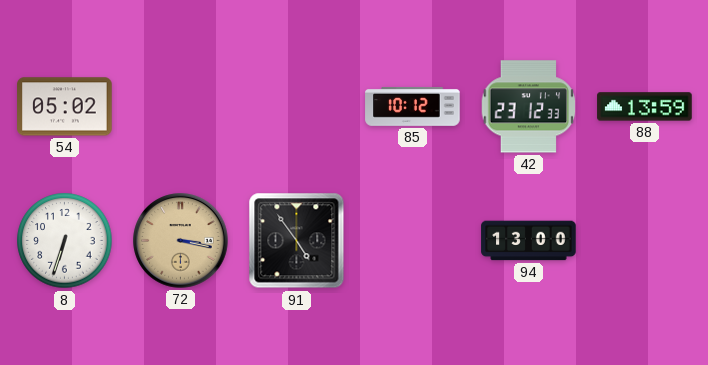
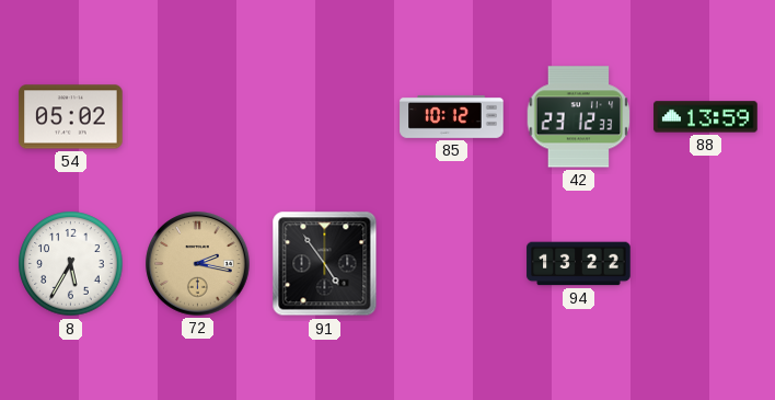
8: 6:33 -> 5:35 (71, 264)
72: 3:17 -> 2:17 (198, 264)
94: 13:00 -> 13:22 (579, 264)
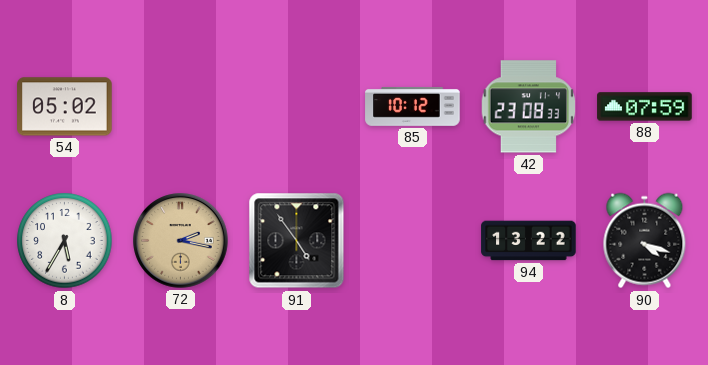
42: 23:12 -> 23:08 (529, 107)
88: 13:59 -> 07:59 (645, 107)
90: none -> 4:18 (645, 241)
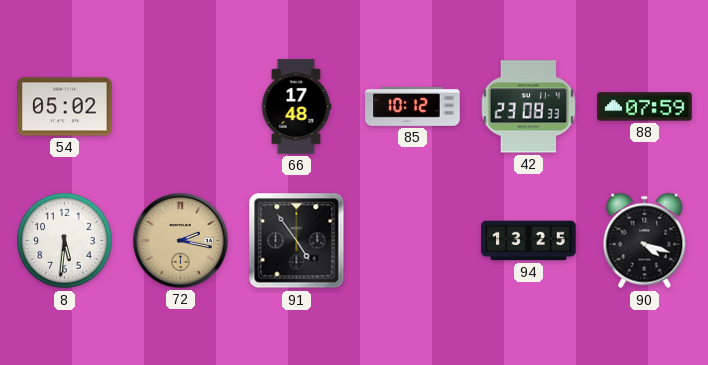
66: none -> 17:48 (296, 107)
8: 5:35 -> 5:31 (65, 241)
94: 13:22 -> 13:25 (529, 241)
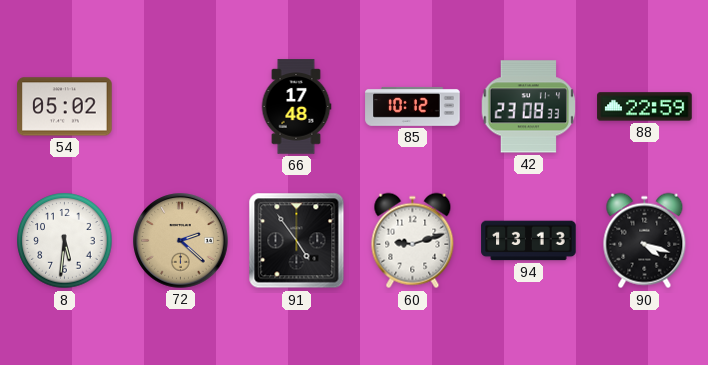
88: 07:59 -> 22:59 (645, 107)
72: 2:17 -> 2:22 (181, 241)
60: none -> 9:12 (413, 241)
94: 13:25 -> 13:13 (529, 241)
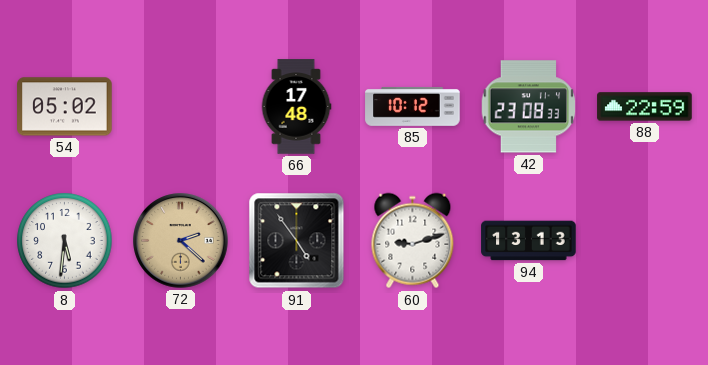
90: 4:18 -> none (645, 241)
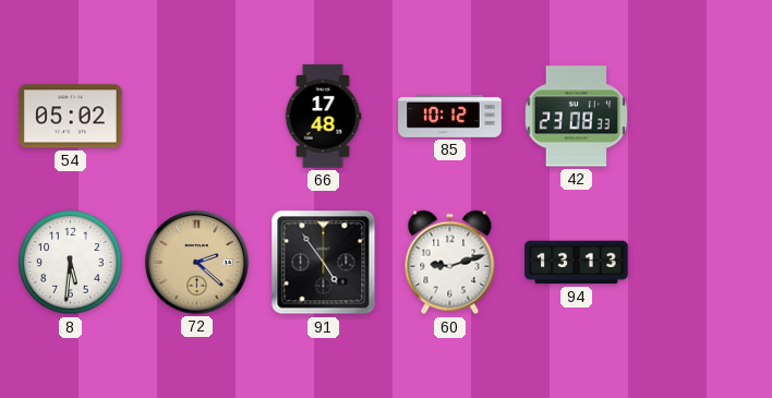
88: 22:59 -> none (645, 107)
